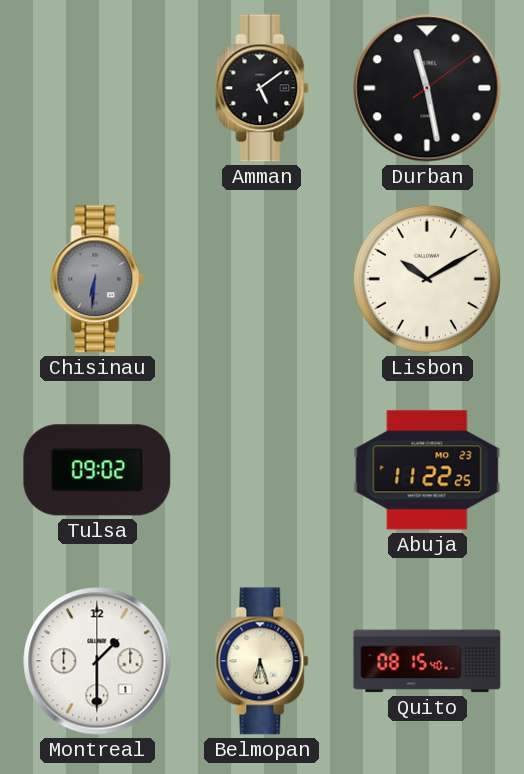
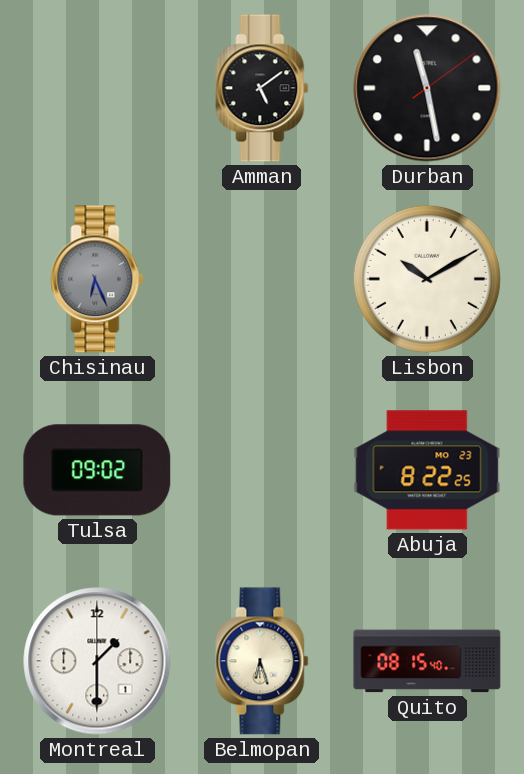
Chisinau: 6:31 -> 6:26 (97, 279)
Abuja: 11:22 -> 8:22 (427, 470)
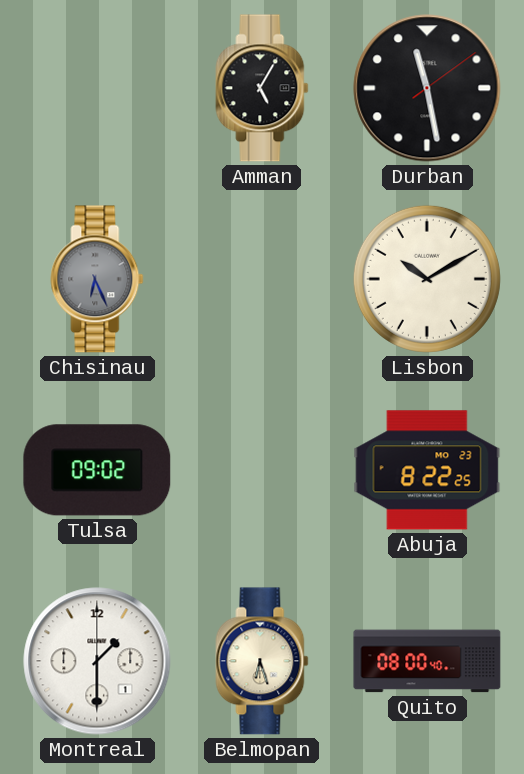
Amman: 5:09 -> 5:05 (262, 88)
Quito: 08:15 -> 08:00 (427, 661)
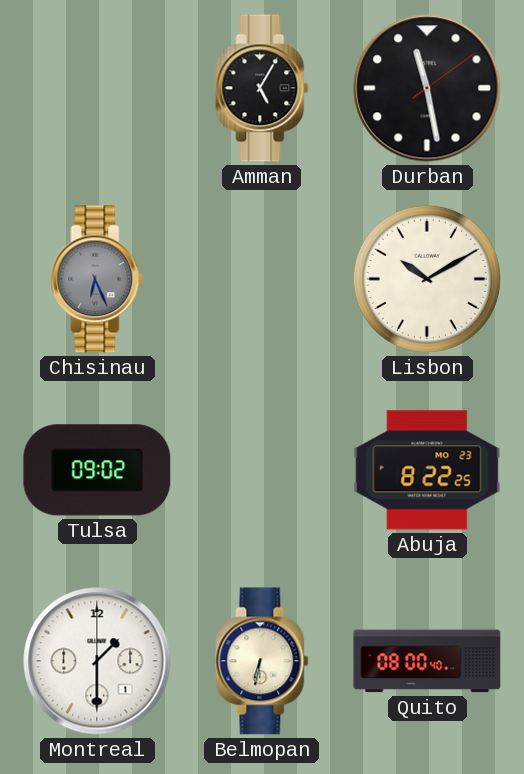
Belmopan: 6:27 -> 6:32 (262, 661)
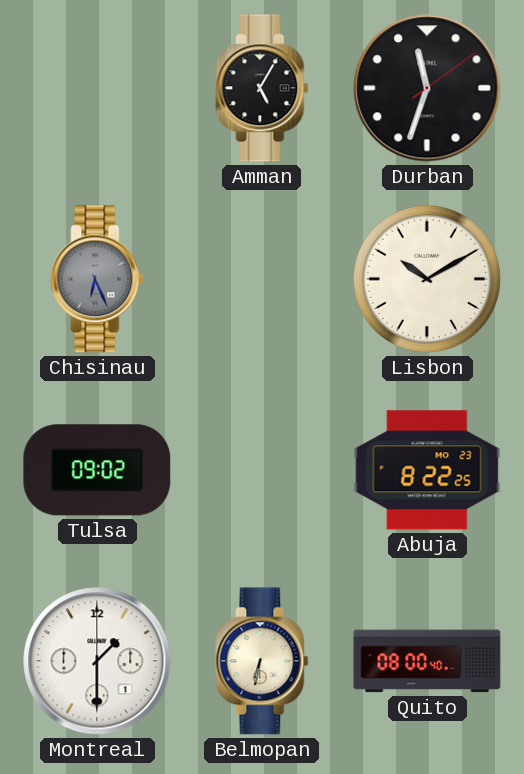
Durban: 11:28 -> 11:33 (427, 88)
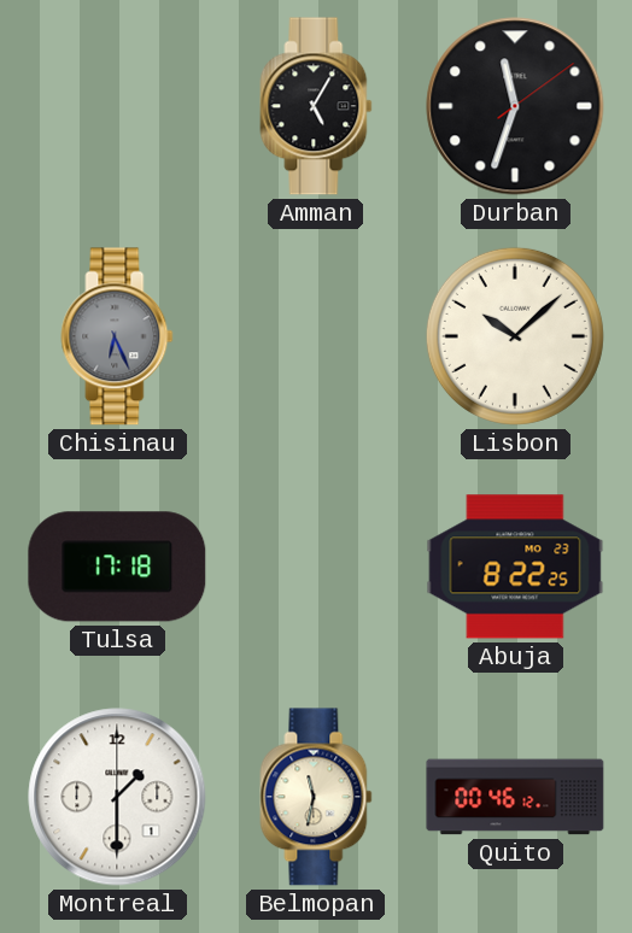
Lisbon: 10:10 -> 10:08 (515, 336)
Tulsa: 09:02 -> 17:18 (117, 567)
Belmopan: 6:32 -> 11:32 (316, 797)
Quito: 08:00 -> 00:46 (515, 797)
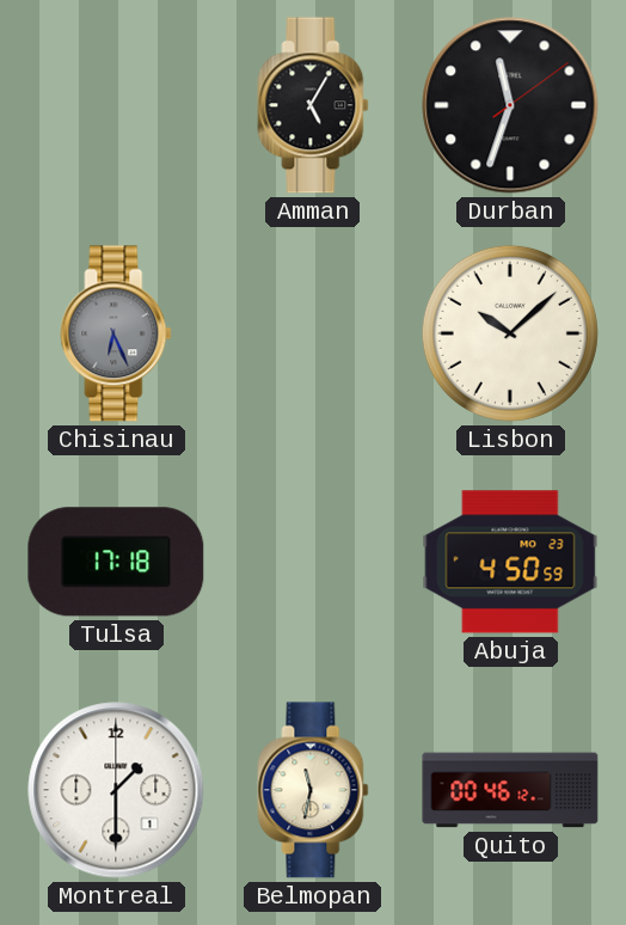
Abuja: 8:22 -> 4:50 (510, 562)
